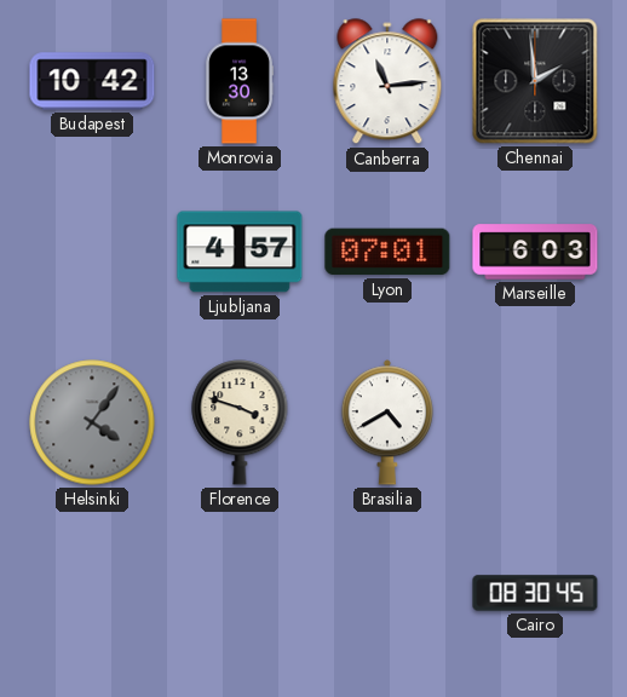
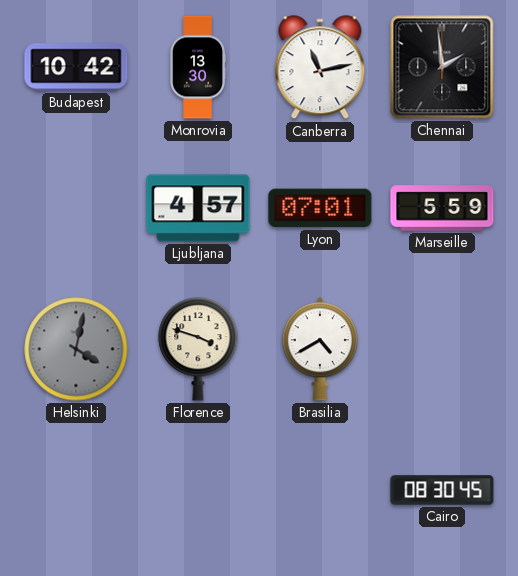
Canberra: 11:14 -> 11:13 (320, 68)
Marseille: 6:03 -> 5:59 (442, 208)
Helsinki: 4:06 -> 4:02 (76, 349)
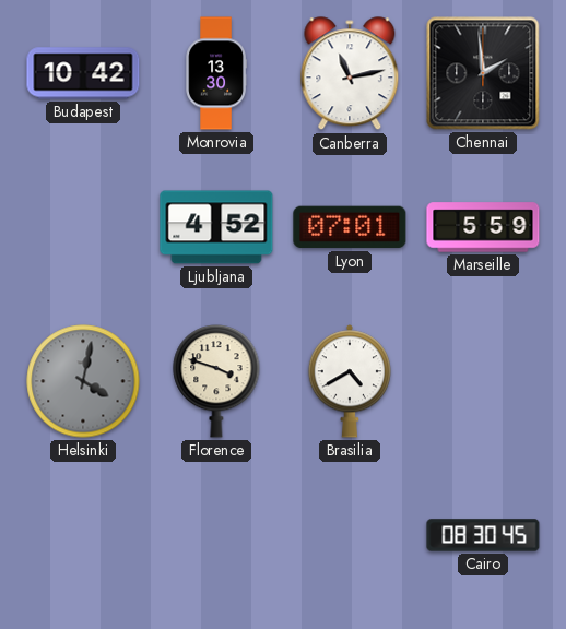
Ljubljana: 4:57 -> 4:52 (216, 227)
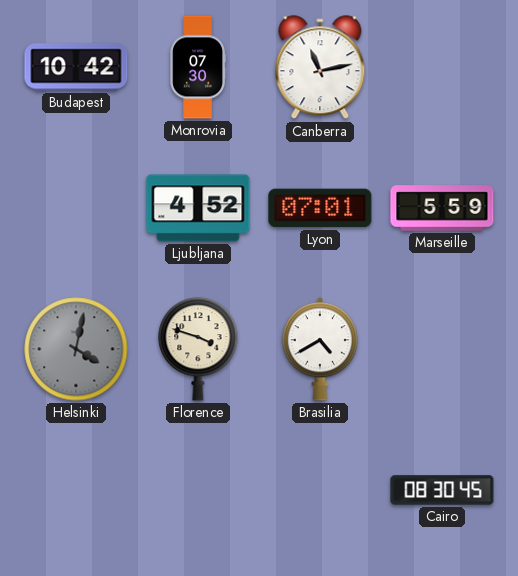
Monrovia: 13:30 -> 07:30 (197, 67)
Chennai: 1:59 -> none (483, 73)
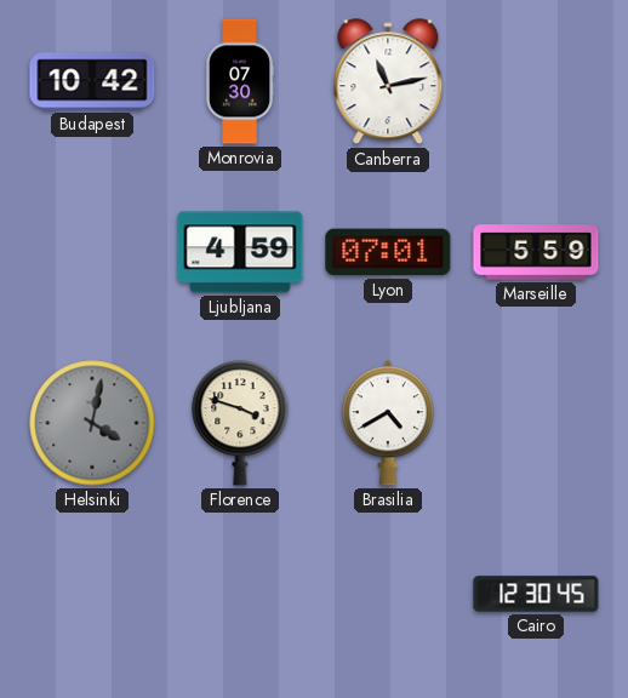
Ljubljana: 4:52 -> 4:59 (240, 252)
Cairo: 08:30 -> 12:30 (536, 594)
